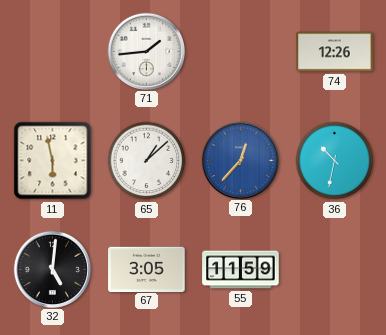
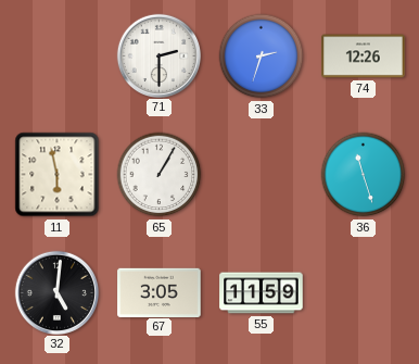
71: 1:44 -> 2:30 (158, 55)
33: none -> 2:33 (262, 57)
65: 1:08 -> 1:05 (160, 175)
76: 12:37 -> none (240, 160)
36: 10:32 -> 11:27 (364, 175)
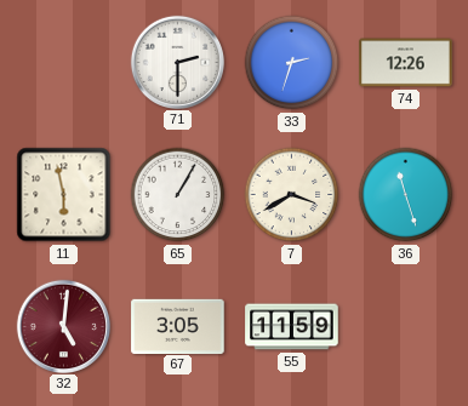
7: none -> 3:40 (292, 195)
32 dial: black -> burgundy (63, 326)
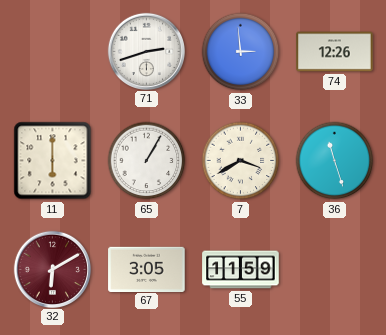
71: 2:30 -> 2:42 (146, 51)
33: 2:33 -> 2:59 (241, 52)
11: 5:58 -> 6:00 (53, 161)
32: 5:01 -> 6:10 (52, 269)
